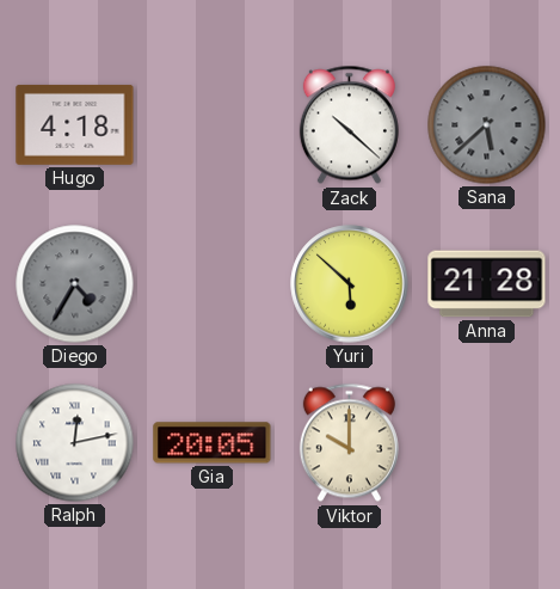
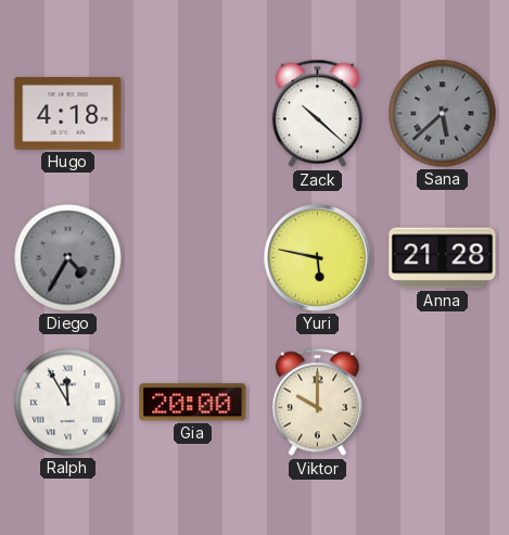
Yuri: 5:52 -> 5:47 (318, 258)
Ralph: 12:13 -> 11:55 (68, 403)
Gia: 20:05 -> 20:00 (193, 403)
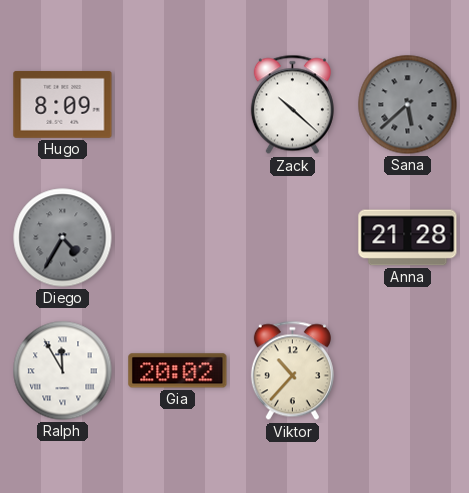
Hugo: 4:18 -> 8:09 (63, 104)
Yuri: 5:47 -> none (318, 258)
Gia: 20:00 -> 20:02 (178, 371)
Viktor: 10:00 -> 10:37 (292, 371)
